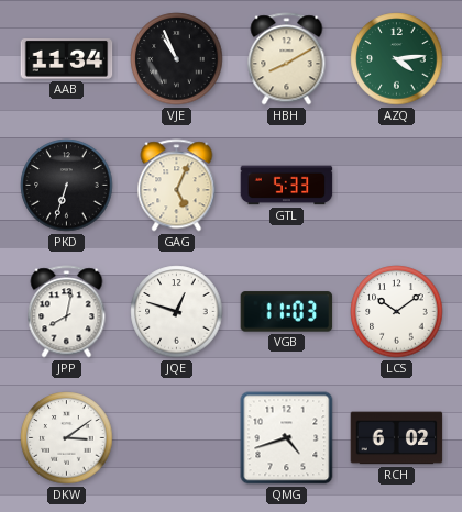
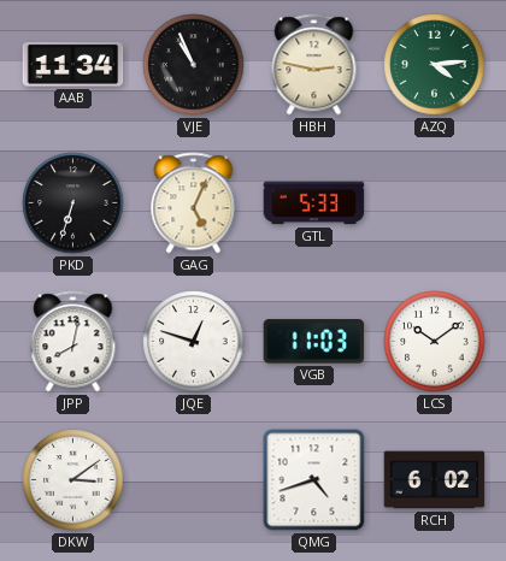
HBH: 8:10 -> 2:47 (314, 65)
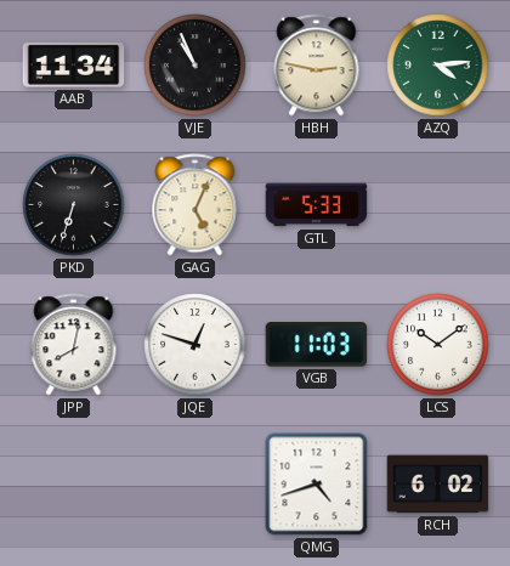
DKW: 3:09 -> none (73, 480)
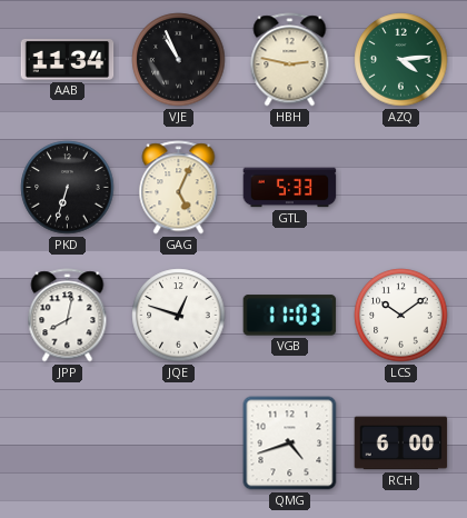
RCH: 6:02 -> 6:00 (401, 444)
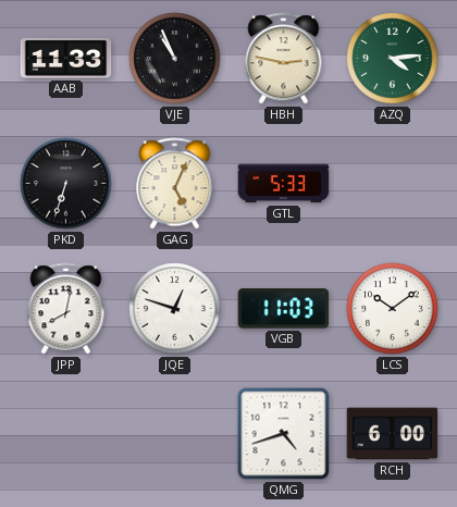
AAB: 11:34 -> 11:33 (66, 58)
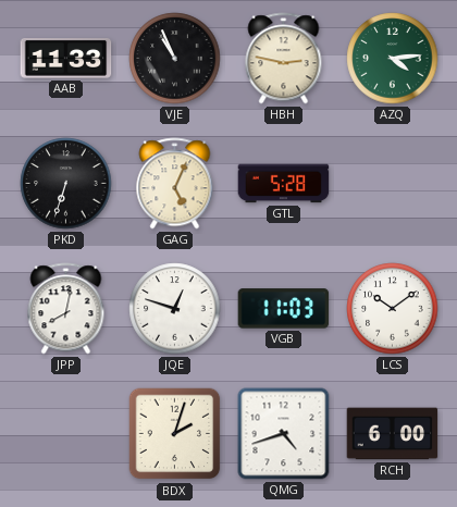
GTL: 5:33 -> 5:28 (284, 184)
BDX: none -> 2:03 (175, 434)
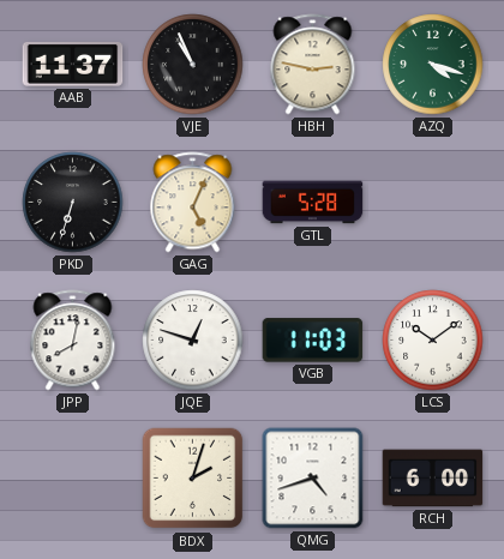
AAB: 11:33 -> 11:37 (73, 64)
AZQ: 4:14 -> 4:18 (433, 65)
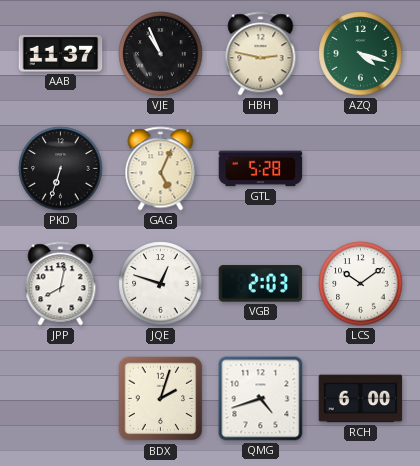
VGB: 11:03 -> 2:03 (261, 284)
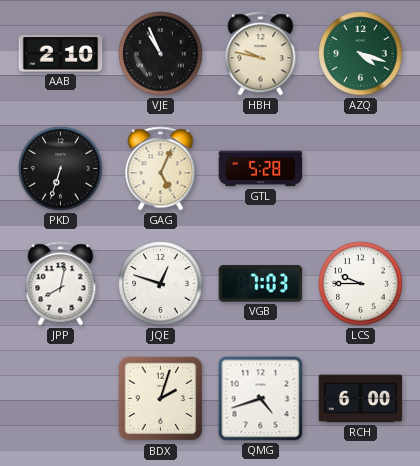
AAB: 11:37 -> 2:10 (61, 53)
HBH: 2:47 -> 9:47 (261, 54)
VGB: 2:03 -> 7:03 (261, 284)
LCS: 10:09 -> 9:45 (361, 284)
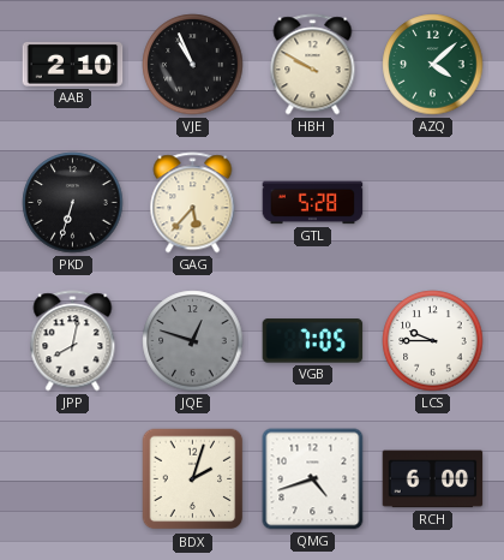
HBH: 9:47 -> 9:50 (313, 65)
AZQ: 4:18 -> 4:08 (433, 65)
GAG: 5:04 -> 5:37 (193, 203)
JQE dial: white -> grey (193, 341)
VGB: 7:03 -> 7:05 (313, 341)
